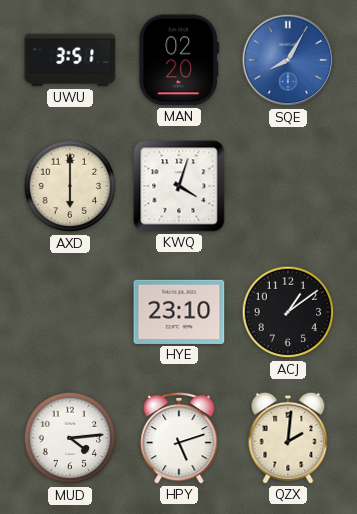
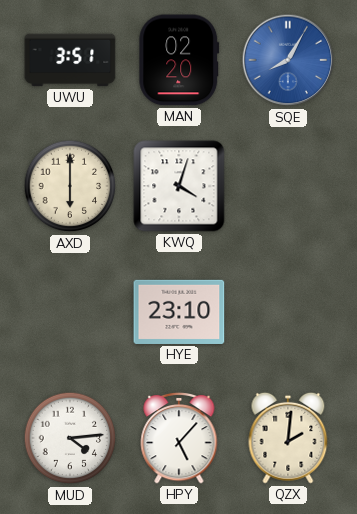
ACJ: 1:09 -> none (288, 312)
HPY: 5:12 -> 5:07 (179, 438)
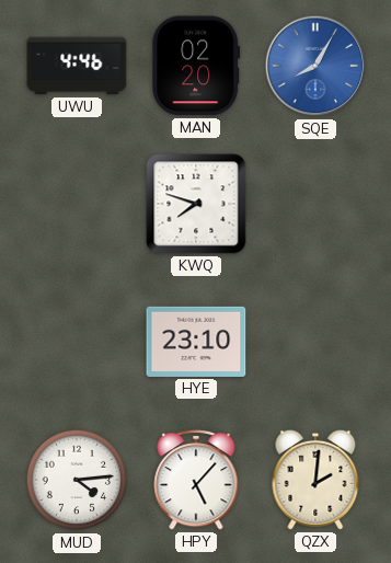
UWU: 3:51 -> 4:46 (77, 66)
AXD: 6:00 -> none (70, 186)
KWQ: 4:03 -> 7:48 (196, 204)
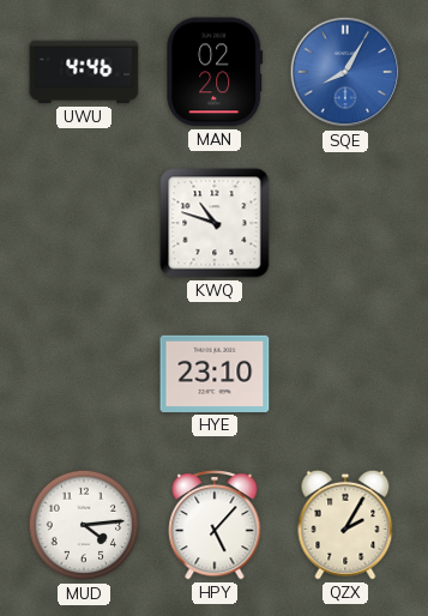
KWQ: 7:48 -> 10:48 (215, 223)
QZX: 2:01 -> 2:05 (345, 525)
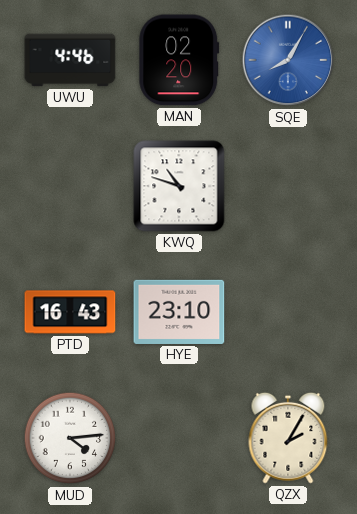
PTD: none -> 16:43 (70, 312)
HPY: 5:07 -> none (215, 525)
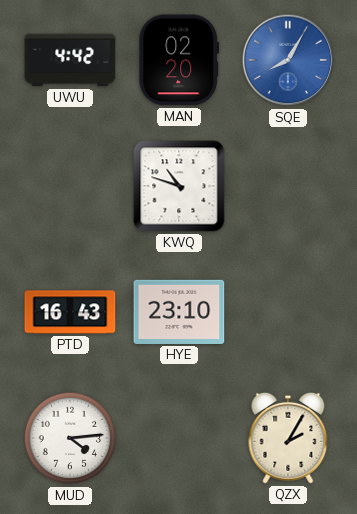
UWU: 4:46 -> 4:42 (70, 60)
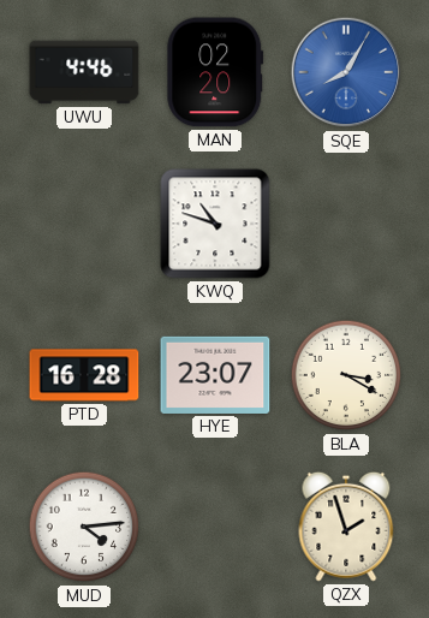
UWU: 4:42 -> 4:46 (84, 72)
PTD: 16:43 -> 16:28 (84, 375)
HYE: 23:10 -> 23:07 (215, 375)
BLA: none -> 3:20 (346, 375)
QZX: 2:05 -> 1:57 (346, 527)
